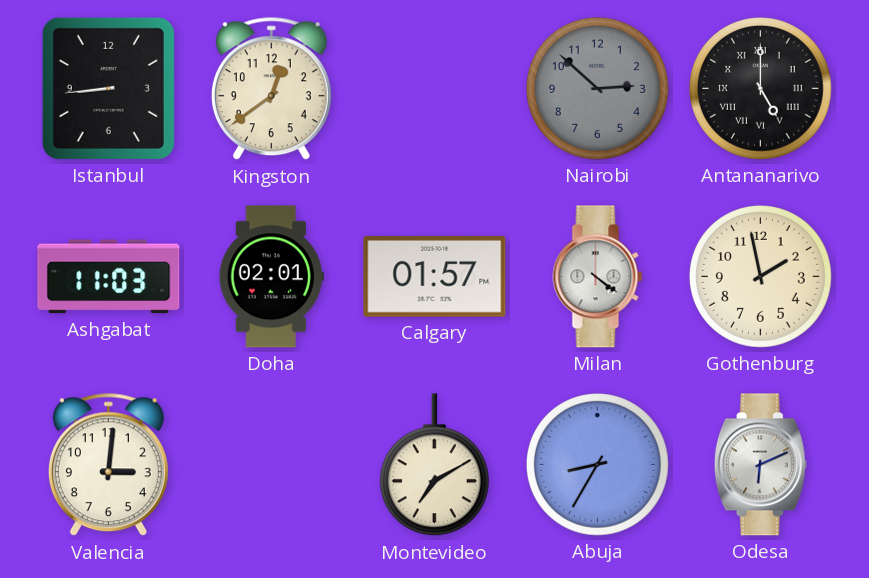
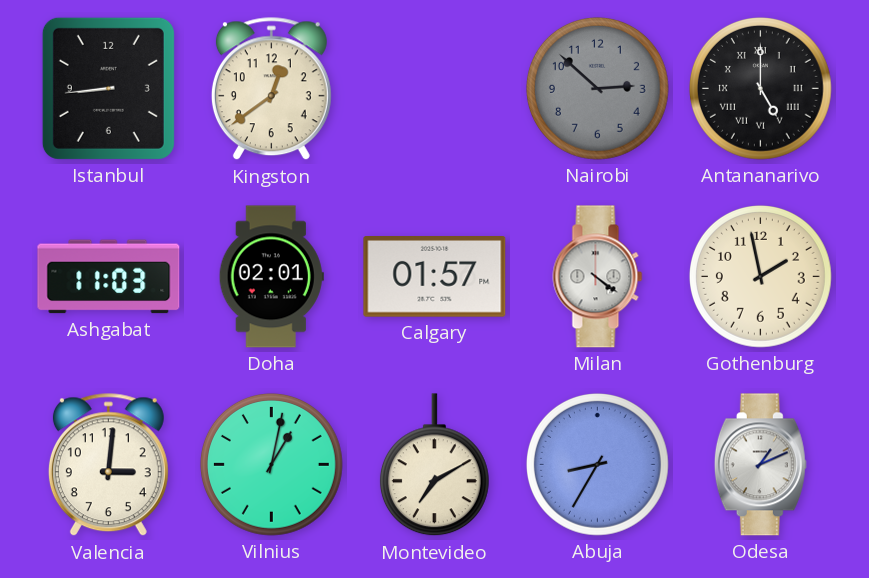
Vilnius: none -> 1:02 (271, 464)
Odesa: 6:11 -> 1:11 (760, 465)
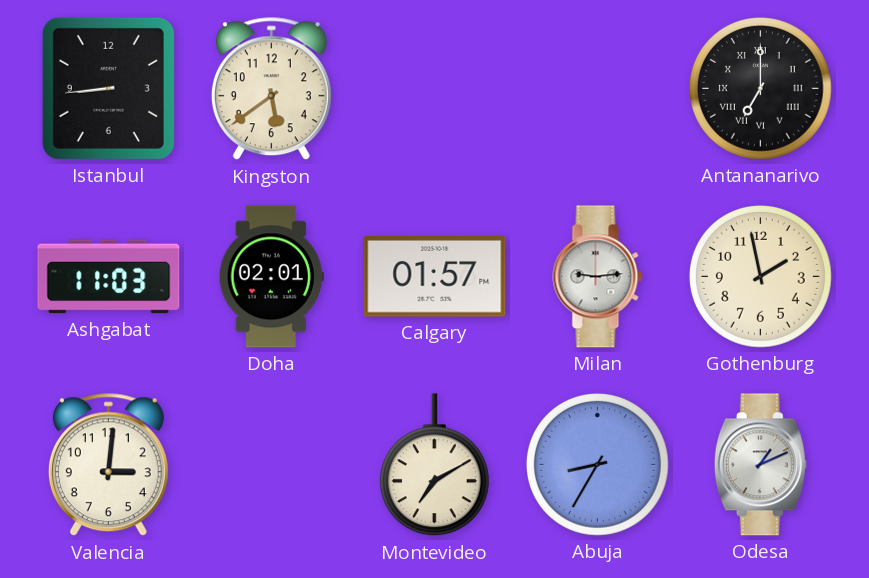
Kingston: 12:39 -> 5:39 (271, 89)
Nairobi: 2:52 -> none (597, 88)
Antananarivo: 5:00 -> 7:00 (760, 88)
Milan: 4:21 -> 9:14 (598, 277)
Vilnius: 1:02 -> none (271, 464)
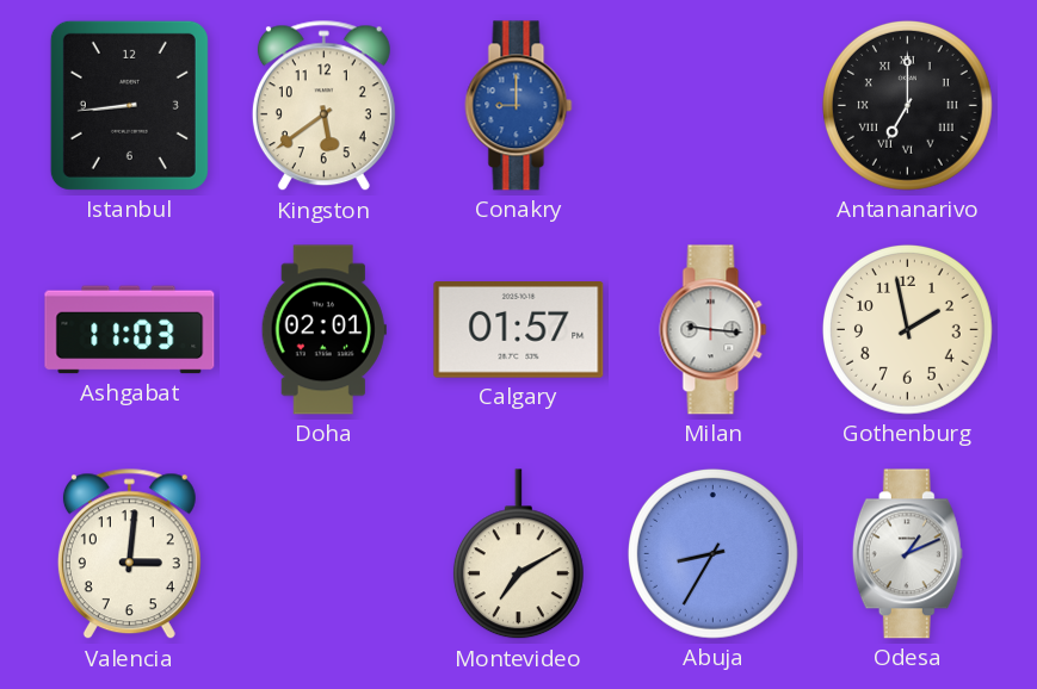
Conakry: none -> 9:00 (519, 106)
Milan: 9:14 -> 9:16 (714, 330)
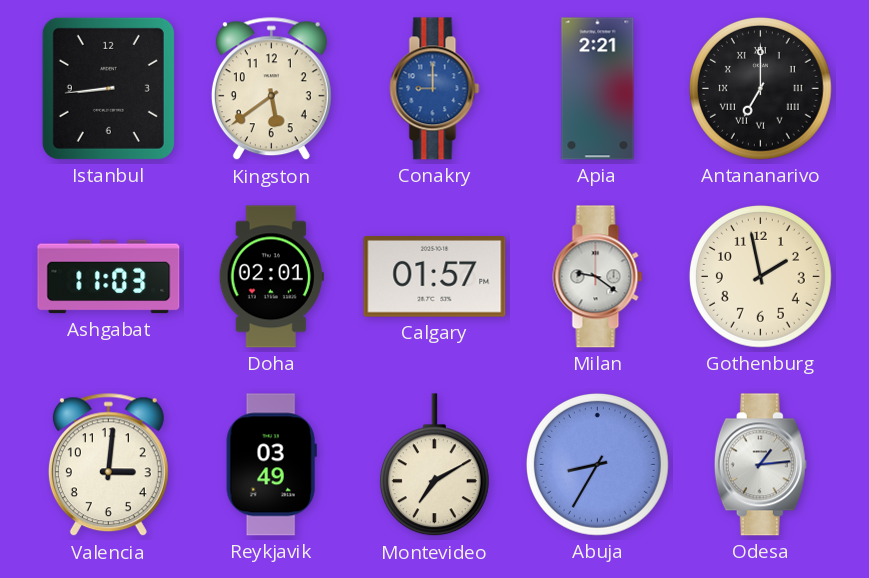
Apia: none -> 2:21 (598, 89)
Milan: 9:16 -> 9:21 (598, 277)
Reykjavik: none -> 03:49 (271, 465)
Odesa: 1:11 -> 1:14 (760, 465)
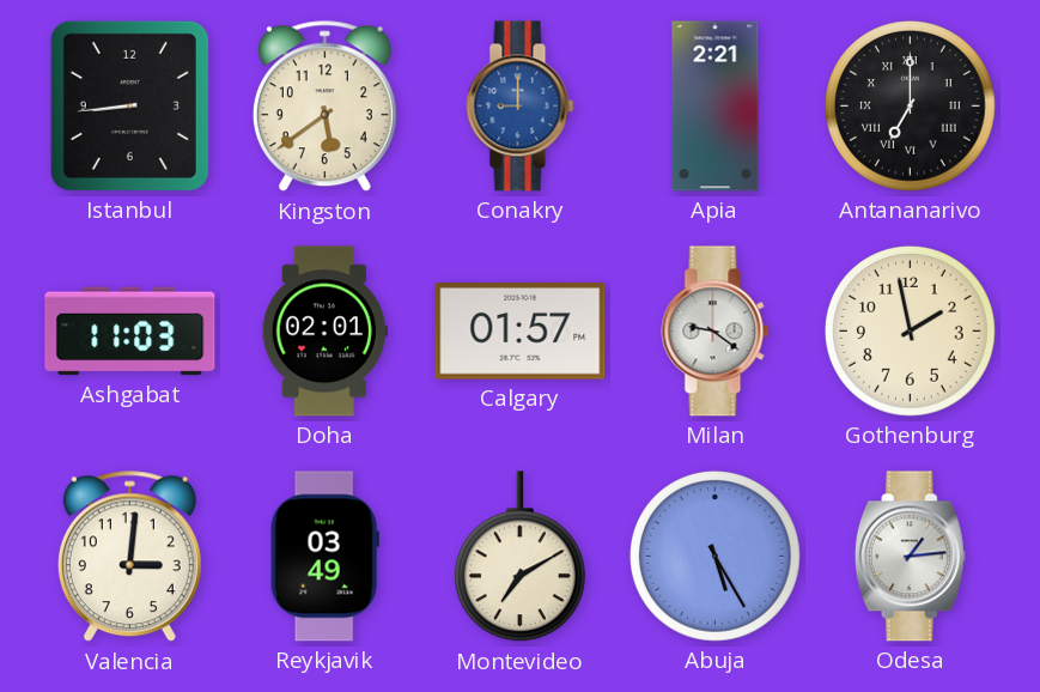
Abuja: 8:35 -> 5:25 (714, 556)
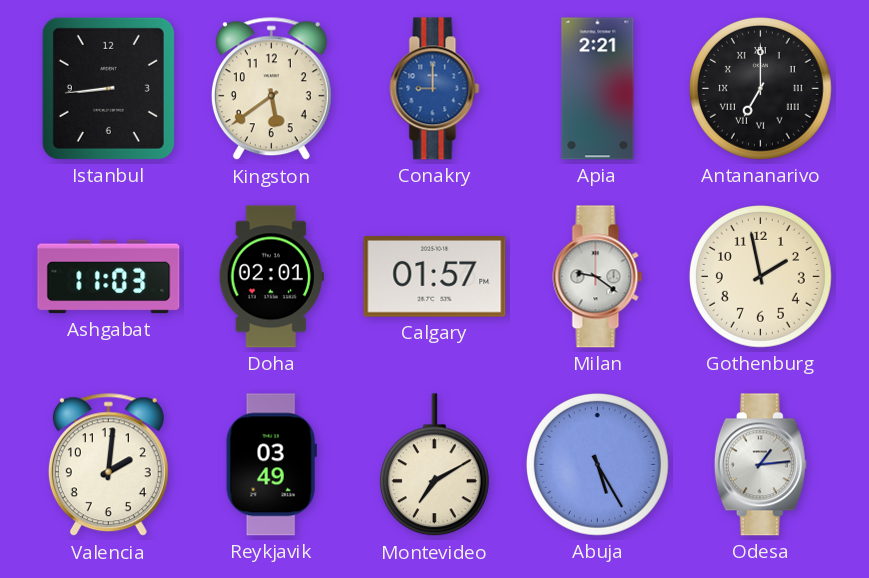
Valencia: 3:01 -> 2:01 (108, 465)
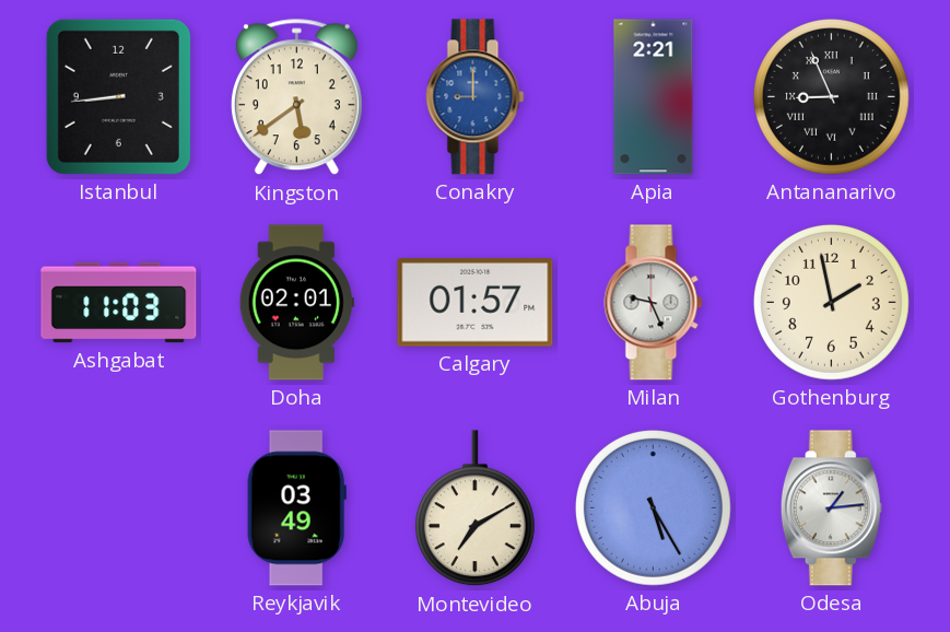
Antananarivo: 7:00 -> 8:56 (831, 96)
Milan: 9:21 -> 9:26 (654, 303)
Valencia: 2:01 -> none (108, 465)
